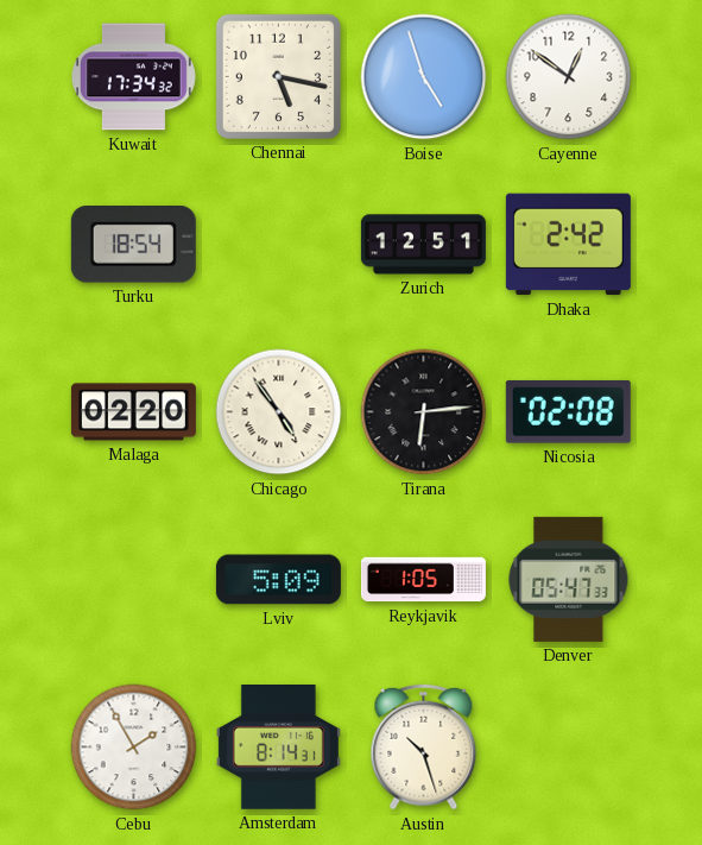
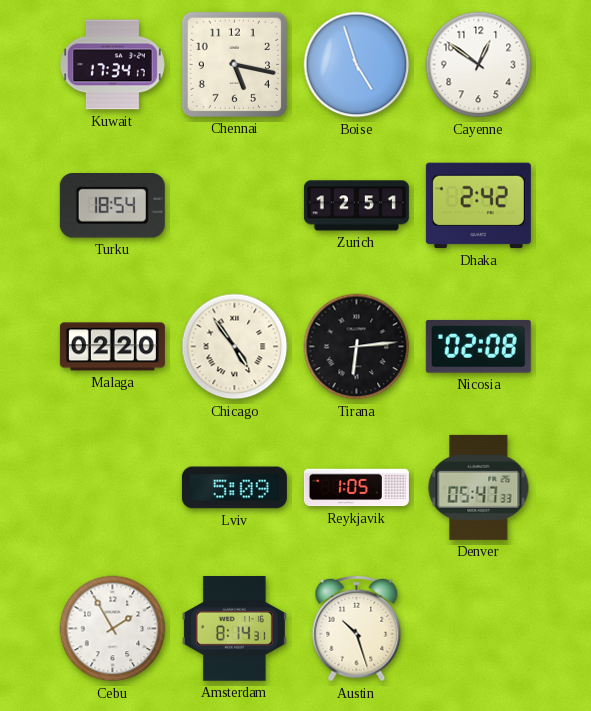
Kuwait: 17:34:32 -> 17:34:17 (112, 65)
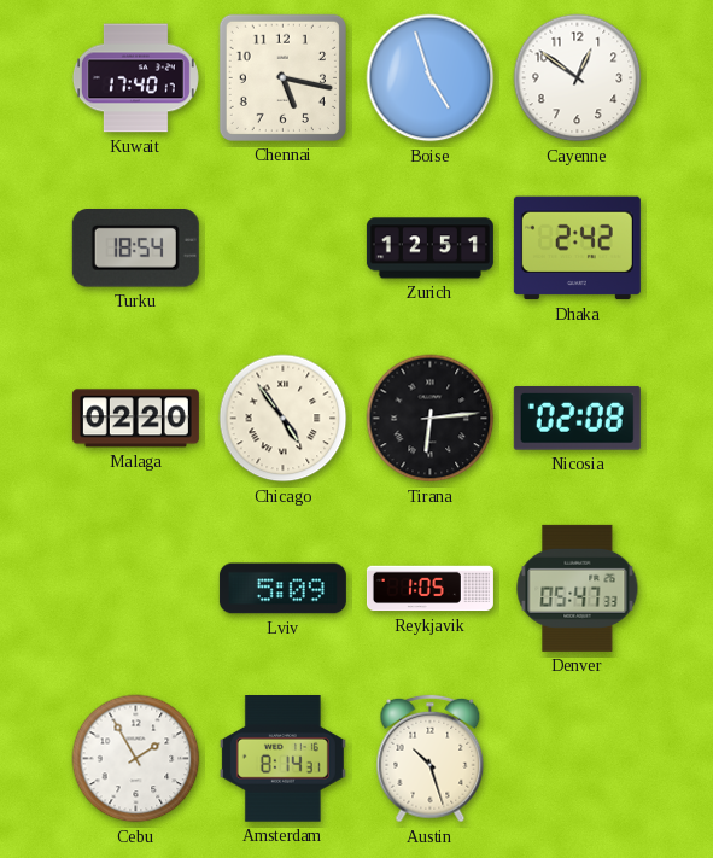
Kuwait: 17:34 -> 17:40 (135, 78)
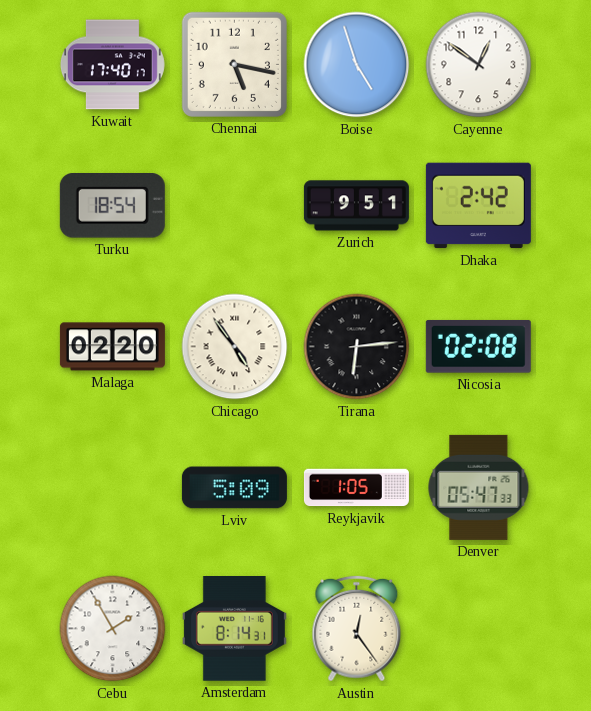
Zurich: 12:51 -> 9:51 (356, 206)
Austin: 10:27 -> 12:24 (357, 629)
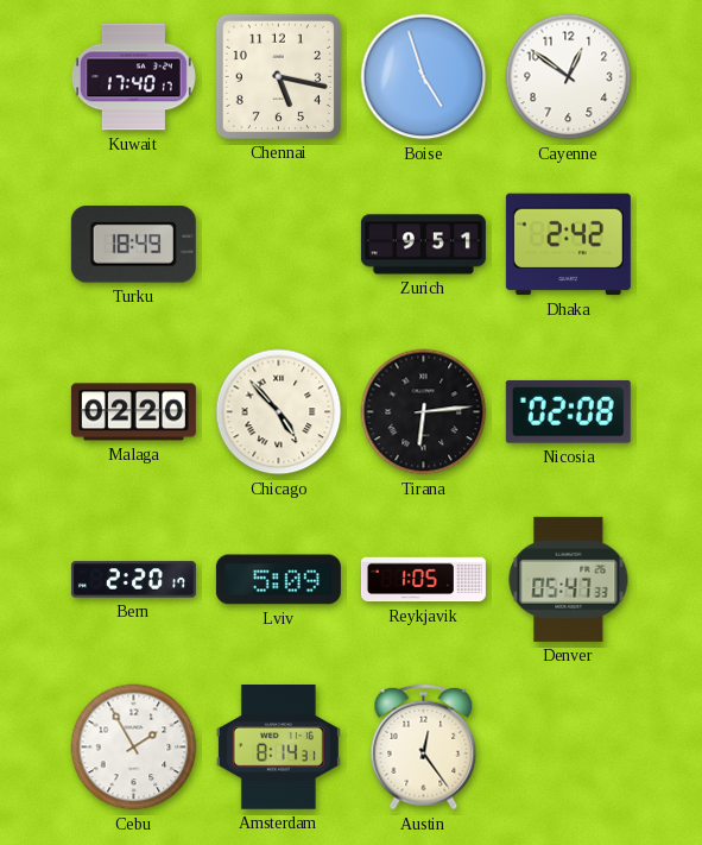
Turku: 18:54 -> 18:49 (133, 245)
Chicago: 4:54 -> 4:53 (279, 412)
Bern: none -> 2:20 (133, 580)
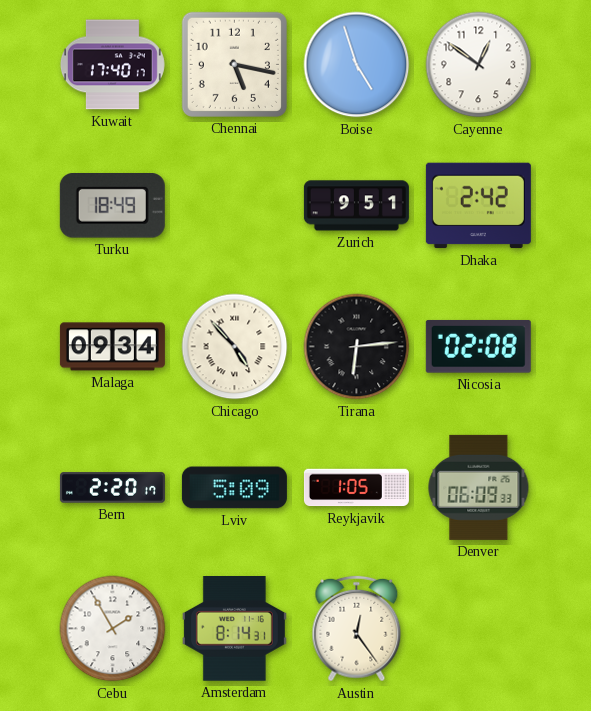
Malaga: 02:20 -> 09:34 (112, 347)
Denver: 05:47 -> 06:09 (479, 487)
